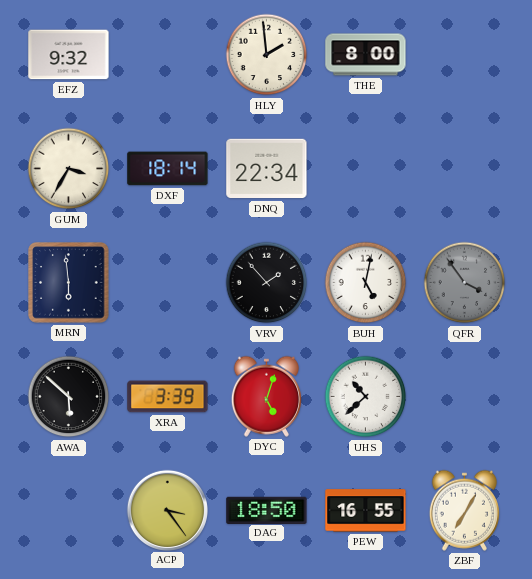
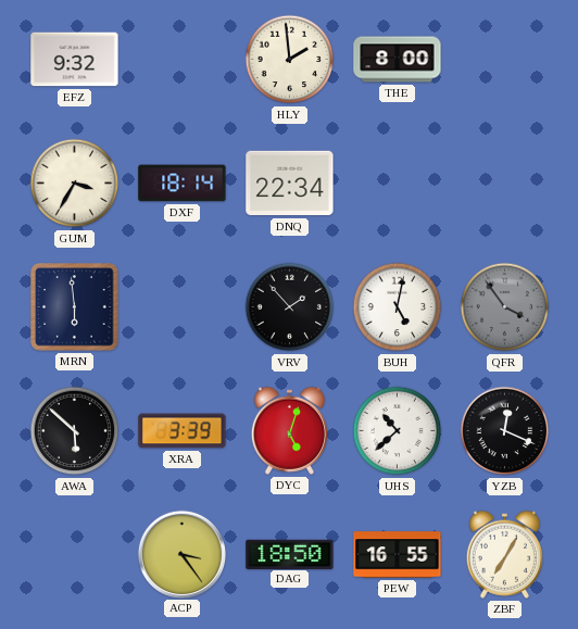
YZB: none -> 12:19 (505, 431)
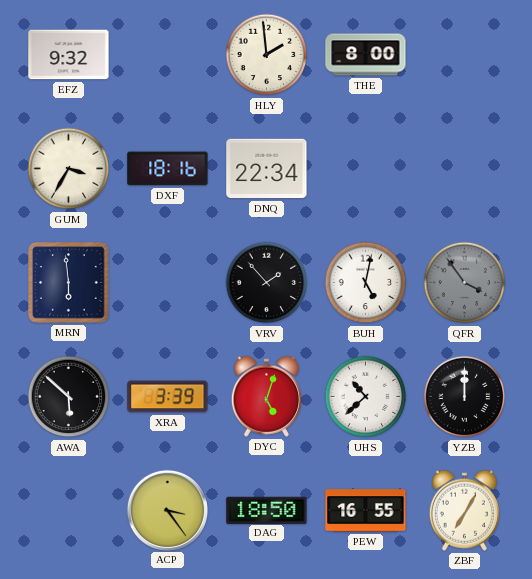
DXF: 18:14 -> 18:16 (168, 169)
YZB: 12:19 -> 12:00 (465, 397)
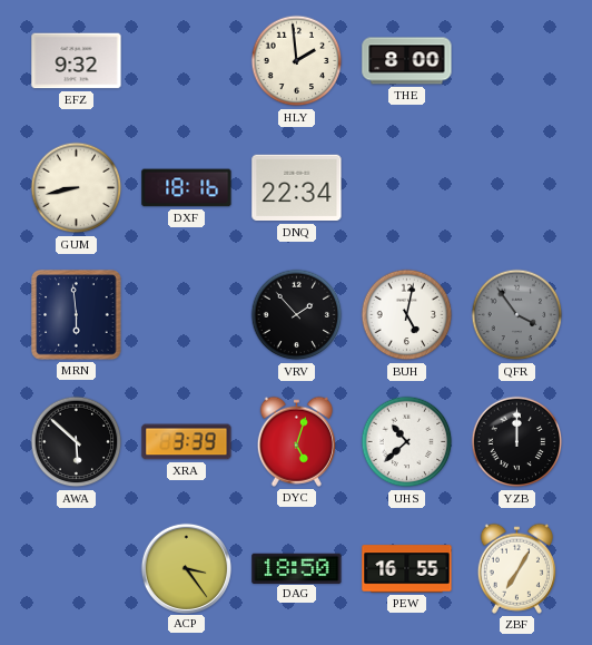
GUM: 3:35 -> 8:43 (77, 188)
